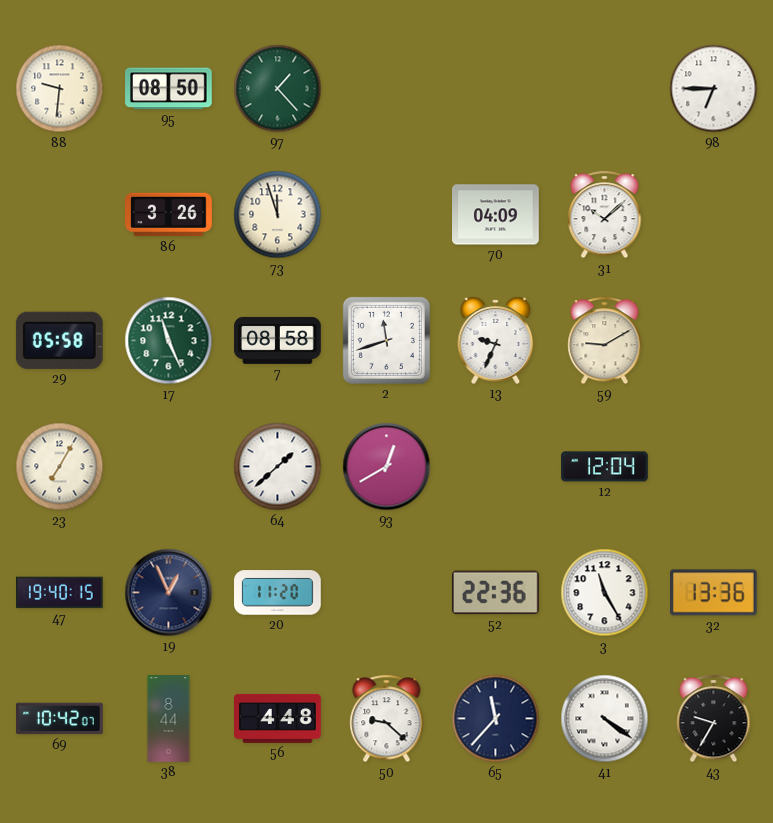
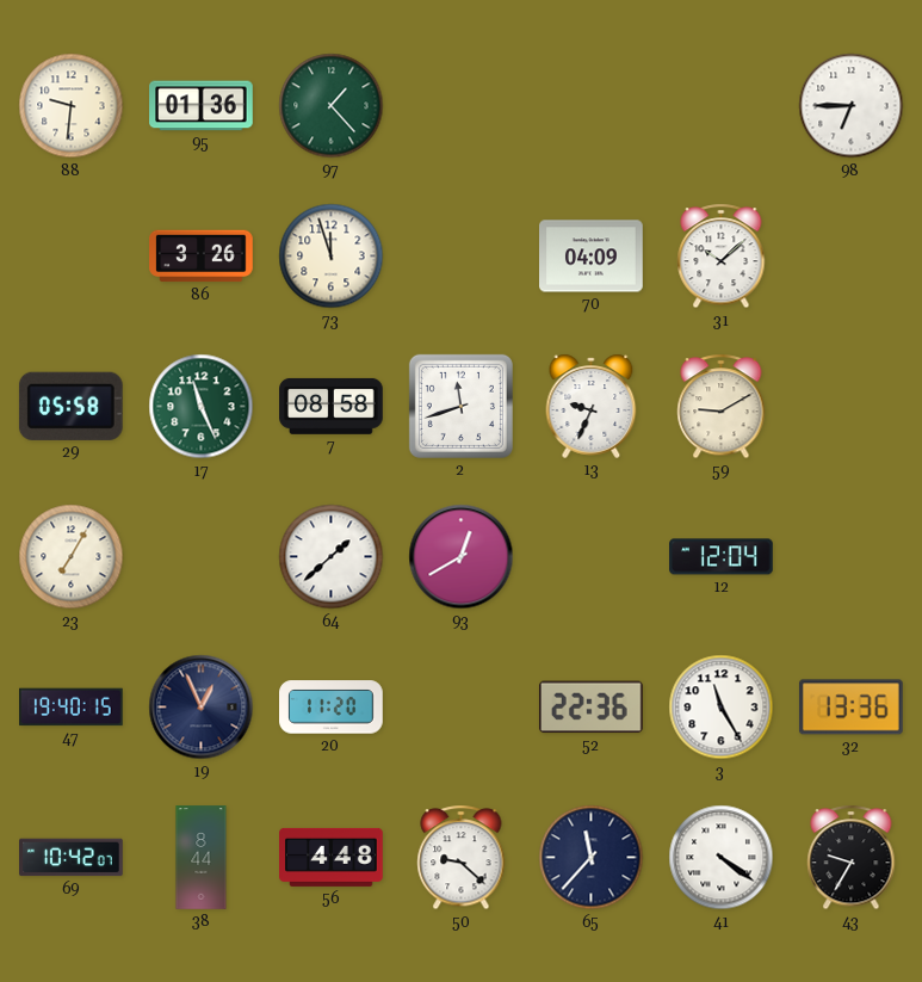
95: 08:50 -> 01:36 (202, 106)
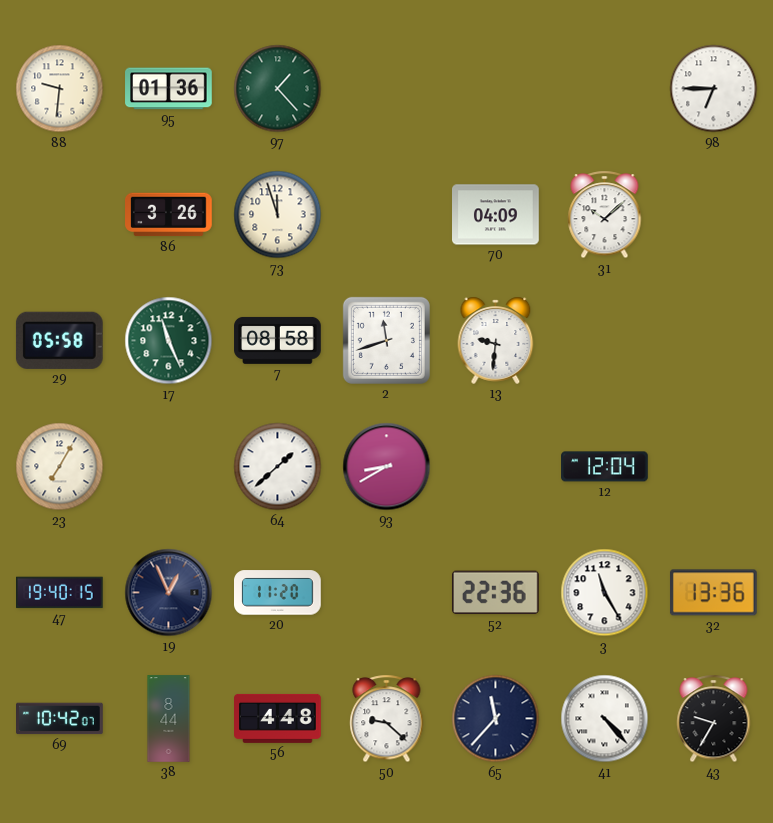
13: 9:34 -> 9:31 (496, 340)
59: 9:10 -> none (722, 407)
93: 12:40 -> 8:40 (387, 467)
41: 4:21 -> 4:23 (605, 719)
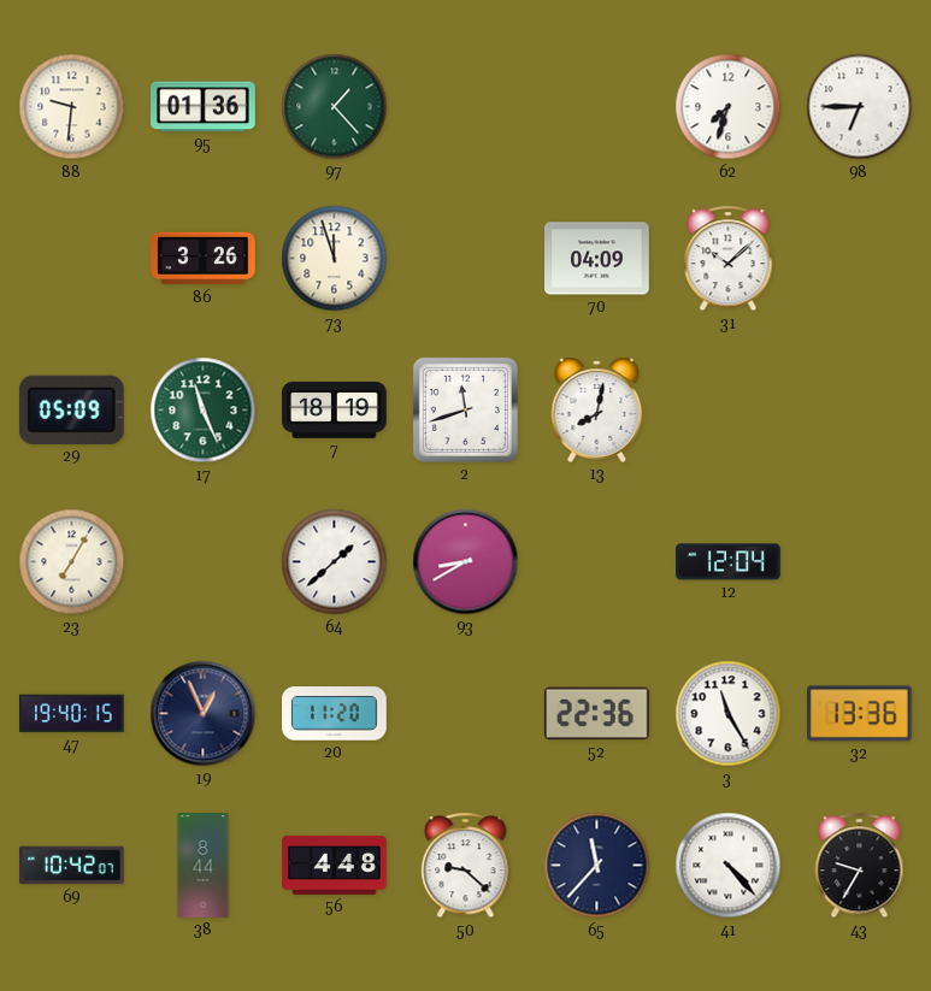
62: none -> 7:33 (729, 107)
29: 05:58 -> 05:09 (71, 409)
7: 08:58 -> 18:19 (335, 409)
13: 9:31 -> 8:02 (597, 409)
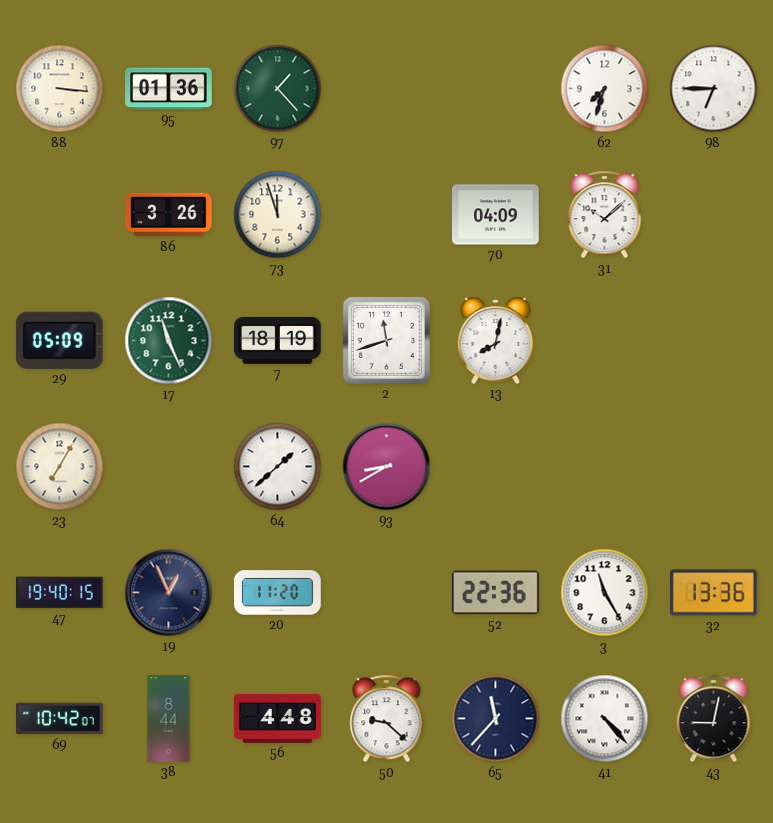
88: 9:31 -> 3:16 (60, 89)
12: 12:04 -> none (729, 562)
43: 9:35 -> 9:02 (714, 719)
